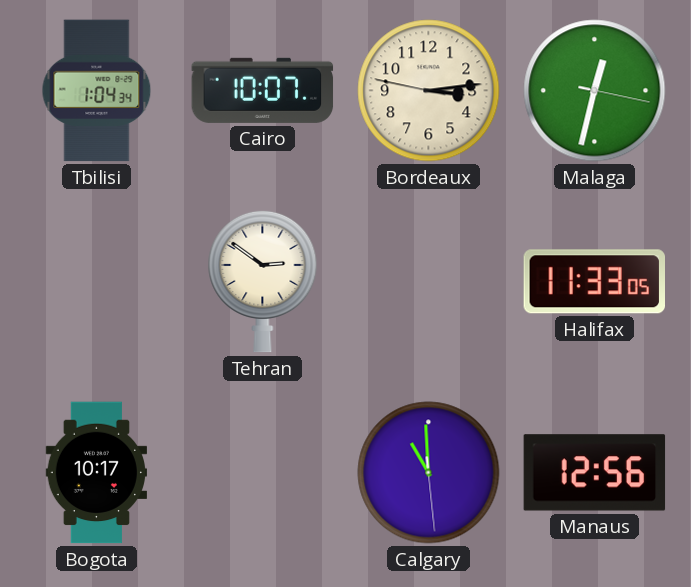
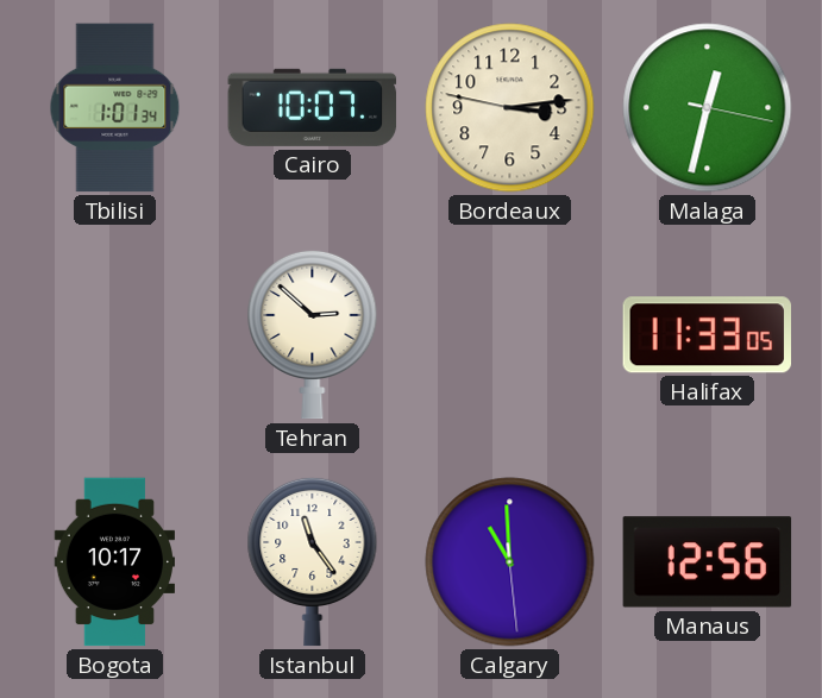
Tbilisi: 1:04 -> 1:01 (115, 108)
Tehran: 2:51 -> 2:52 (313, 334)
Istanbul: none -> 11:24 (313, 561)
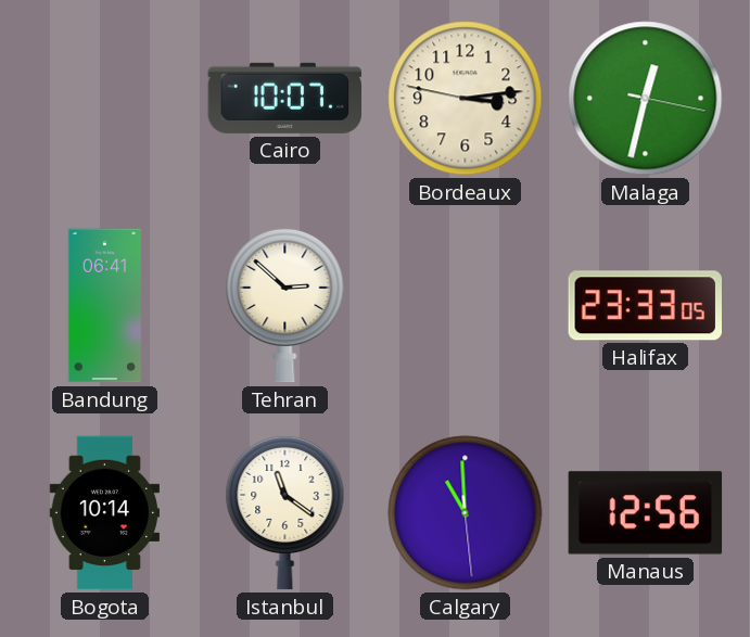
Tbilisi: 1:01 -> none (115, 108)
Bandung: none -> 06:41 (104, 306)
Halifax: 11:33 -> 23:33 (645, 306)
Bogota: 10:17 -> 10:14 (104, 513)
Istanbul: 11:24 -> 11:21 (285, 512)
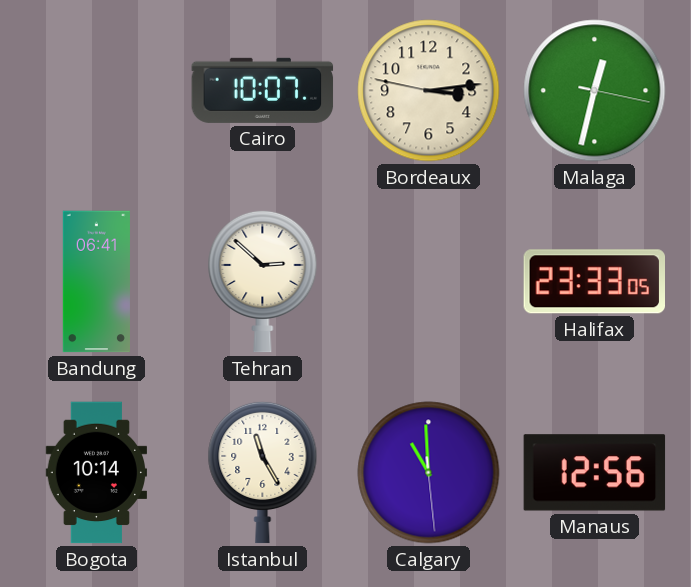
Istanbul: 11:21 -> 11:25 (263, 472)
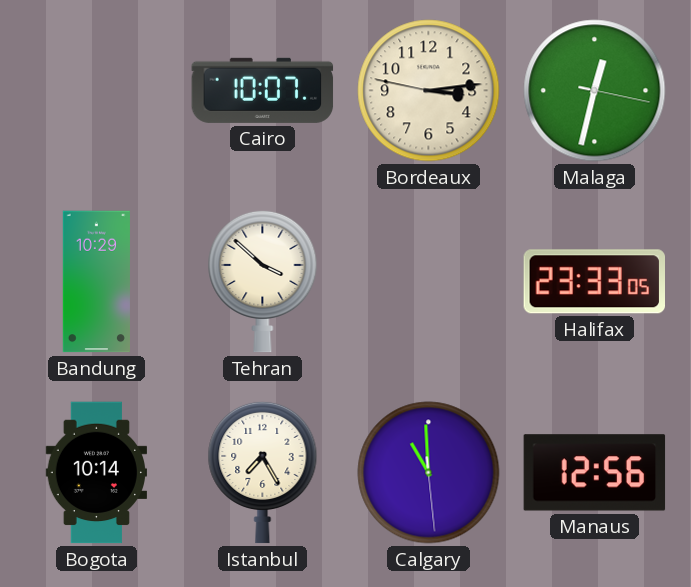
Bandung: 06:41 -> 10:29 (96, 282)
Tehran: 2:52 -> 3:52 (263, 281)
Istanbul: 11:25 -> 7:25 (263, 472)
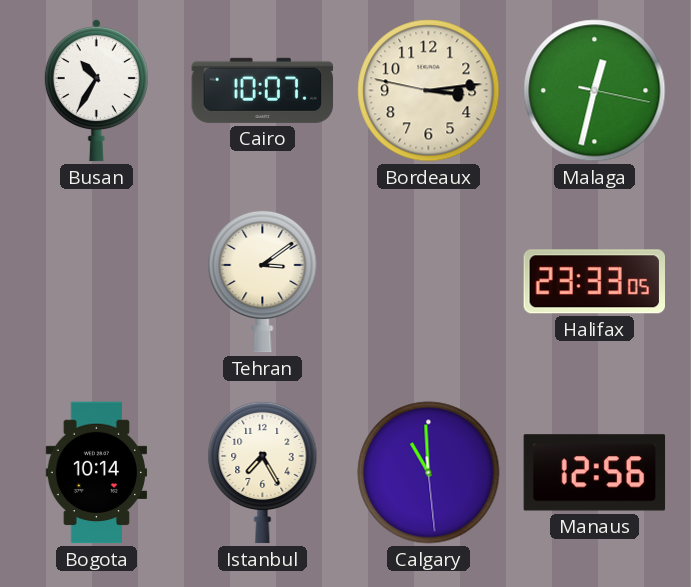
Busan: none -> 10:35 (96, 90)
Bandung: 10:29 -> none (96, 282)
Tehran: 3:52 -> 3:09 (263, 281)
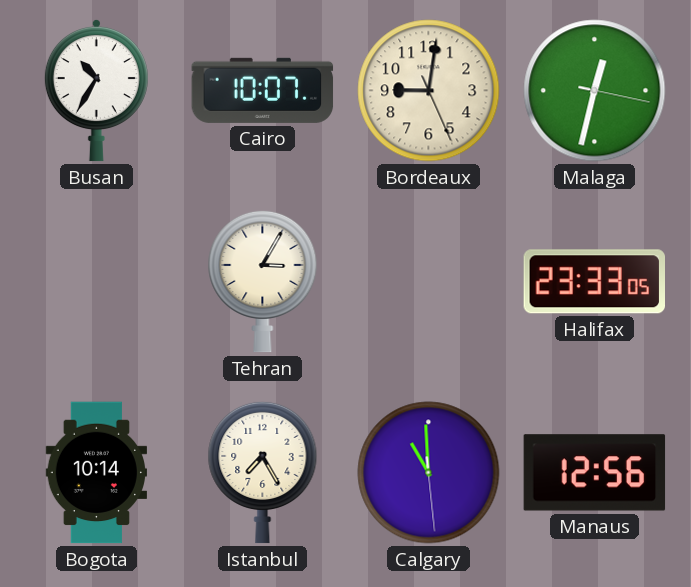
Bordeaux: 3:13 -> 9:01 (429, 91)
Tehran: 3:09 -> 3:05 (263, 281)
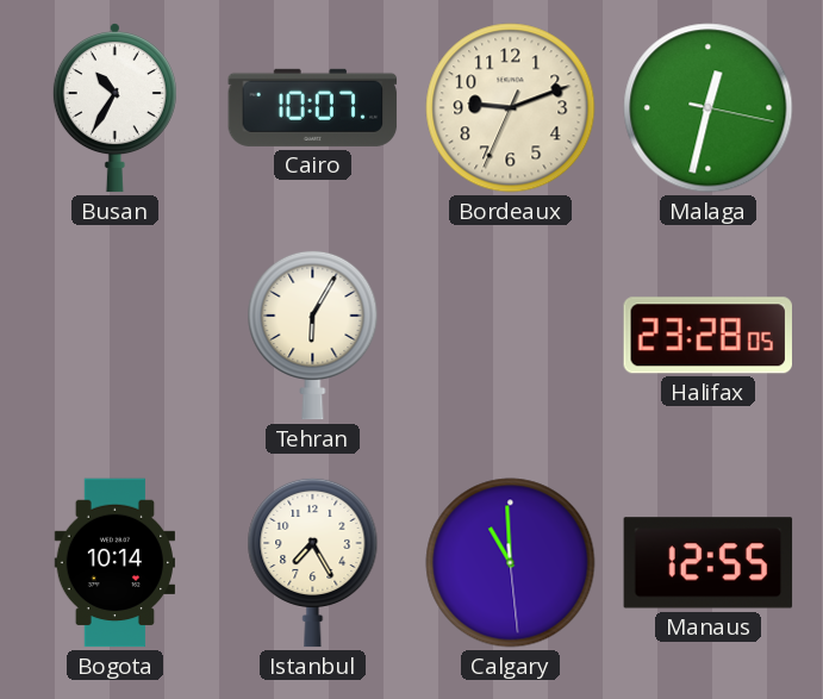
Bordeaux: 9:01 -> 9:11 (511, 108)
Tehran: 3:05 -> 6:05 (313, 335)
Halifax: 23:33 -> 23:28 (707, 336)
Manaus: 12:56 -> 12:55 (709, 563)
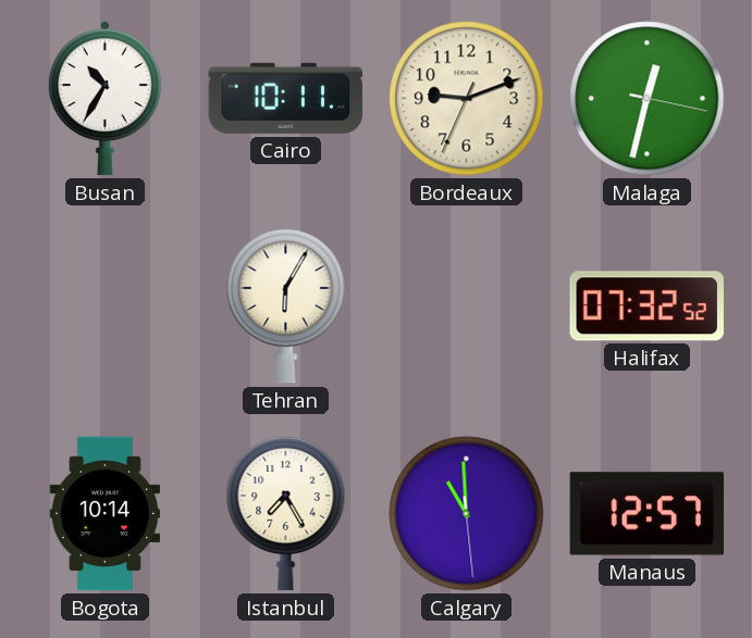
Cairo: 10:07 -> 10:11 (286, 98)
Halifax: 23:28 -> 07:32 (646, 307)
Manaus: 12:55 -> 12:57 (648, 514)
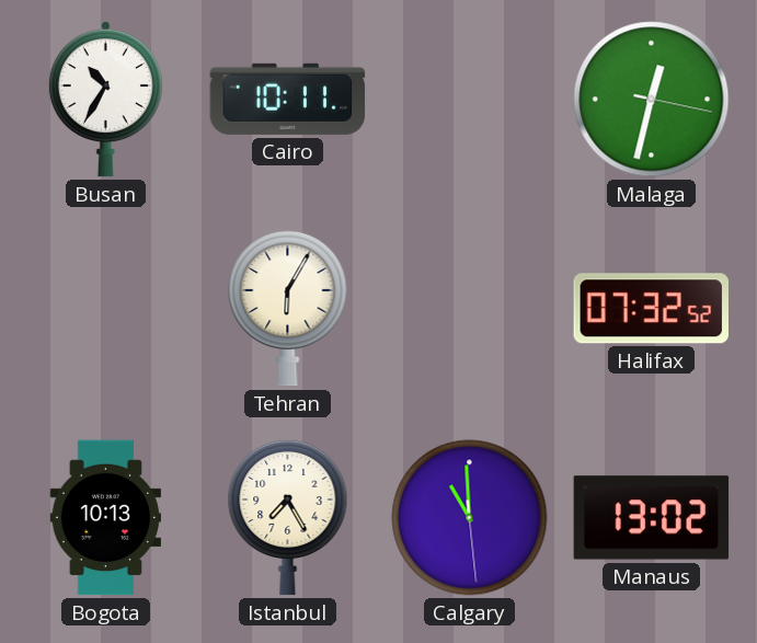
Bordeaux: 9:11 -> none (467, 99)
Bogota: 10:14 -> 10:13 (105, 518)
Manaus: 12:57 -> 13:02 (652, 518)
